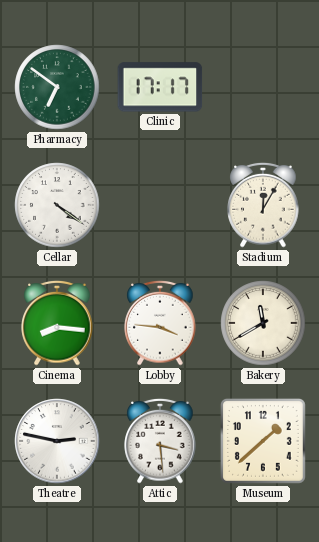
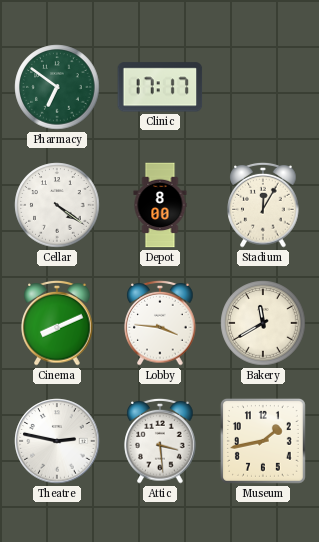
Depot: none -> 8:00 (160, 205)
Cinema: 8:16 -> 8:11 (57, 323)
Museum: 1:38 -> 1:43 (263, 441)
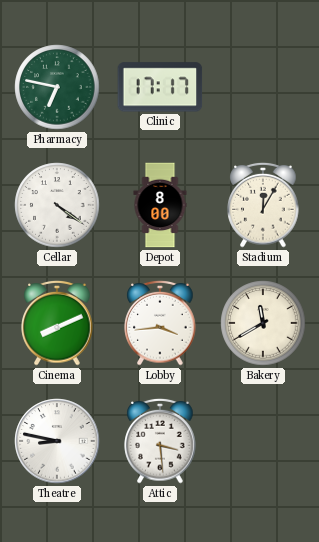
Pharmacy: 6:51 -> 6:47 (57, 87)
Lobby: 3:46 -> 3:44 (160, 323)
Theatre: 2:47 -> 8:47 (57, 441)
Museum: 1:43 -> none (263, 441)
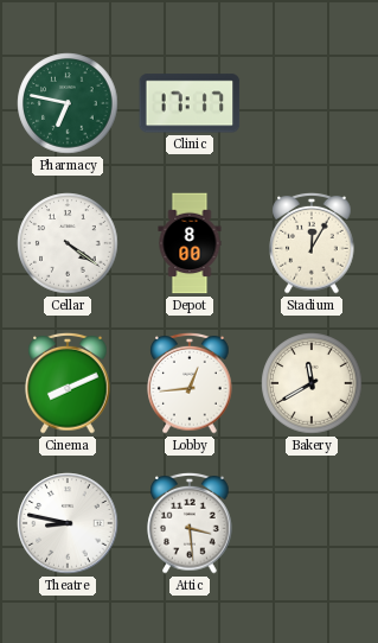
Lobby: 3:44 -> 12:44 (190, 383)
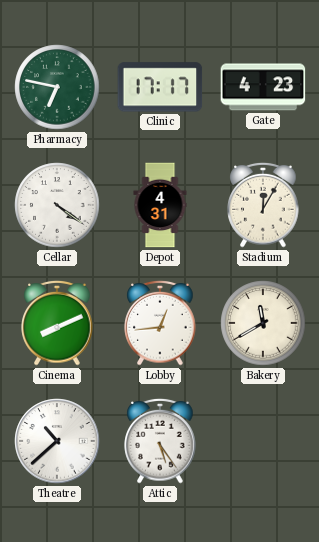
Gate: none -> 4:23 (263, 87)
Depot: 8:00 -> 4:31 (160, 205)
Theatre: 8:47 -> 10:38 (57, 441)
Attic: 3:29 -> 5:24 (160, 441)
